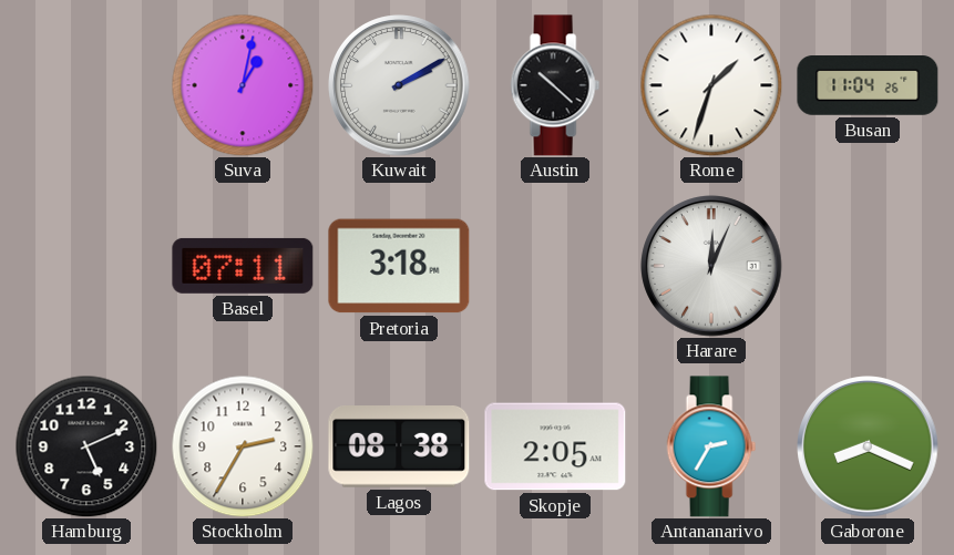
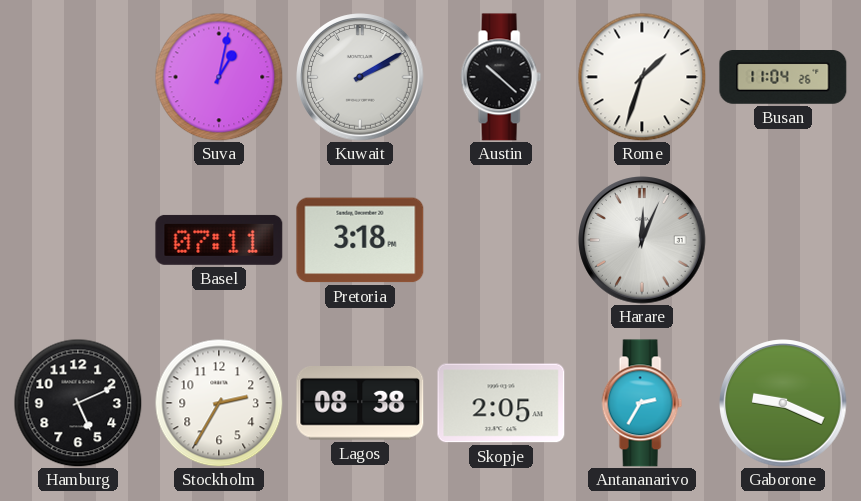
Gaborone: 8:19 -> 9:19 (783, 403)
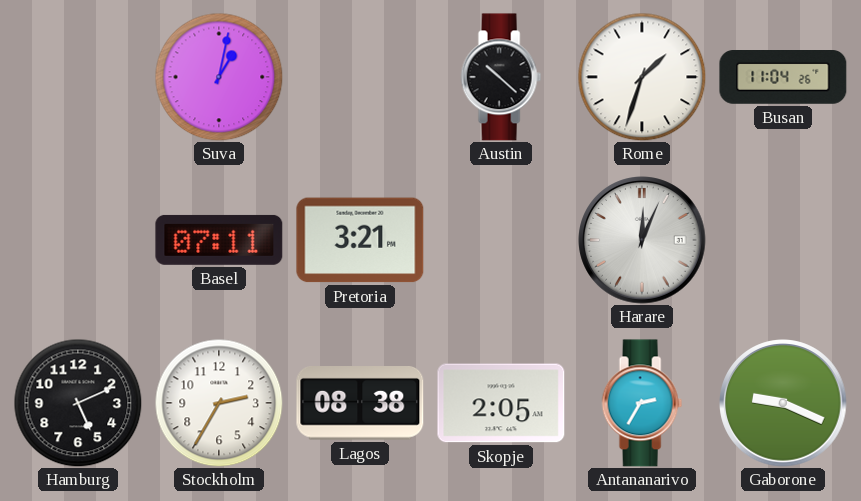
Kuwait: 2:10 -> none (360, 77)
Pretoria: 3:18 -> 3:21 (360, 240)
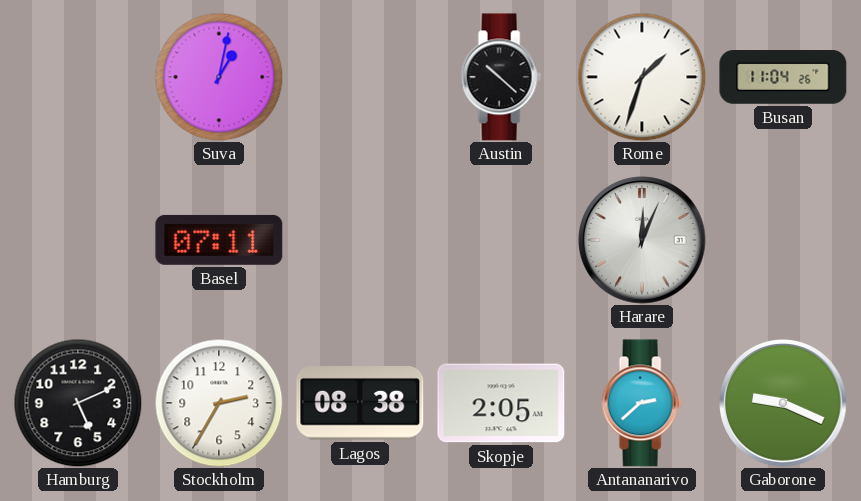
Pretoria: 3:21 -> none (360, 240)
Antananarivo: 2:35 -> 2:38 (642, 403)
